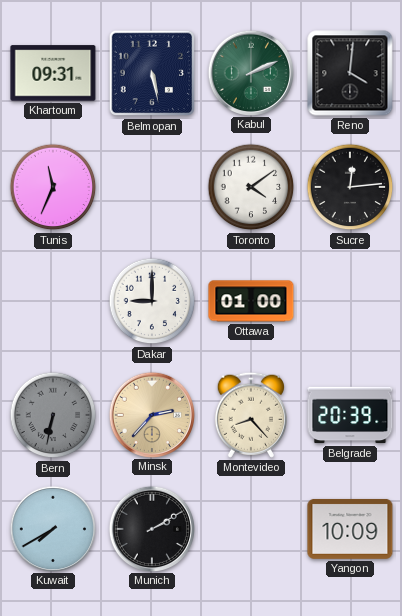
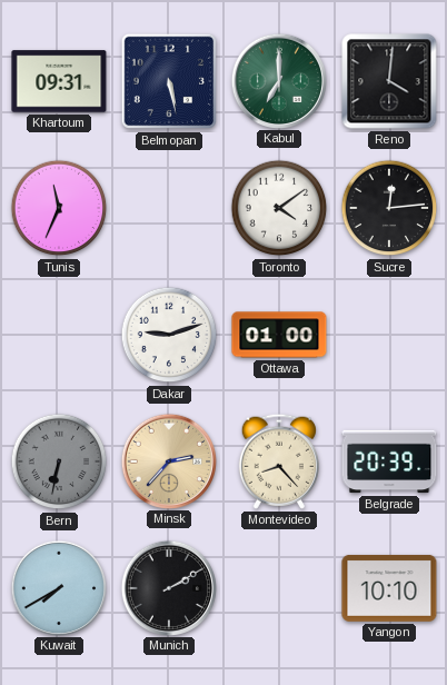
Kabul: 2:11 -> 7:00 (278, 80)
Dakar: 9:00 -> 9:12 (169, 335)
Yangon: 10:09 -> 10:10 (389, 588)
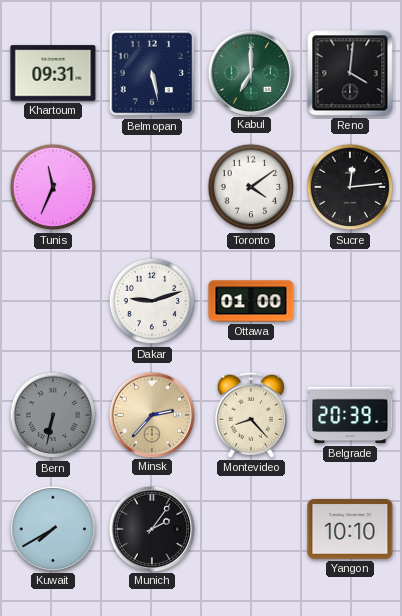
Munich: 2:10 -> 2:06 (151, 528)
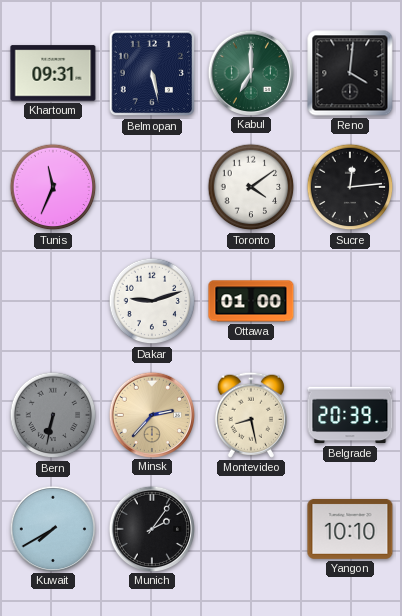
Montevideo: 8:23 -> 8:28 (251, 415)
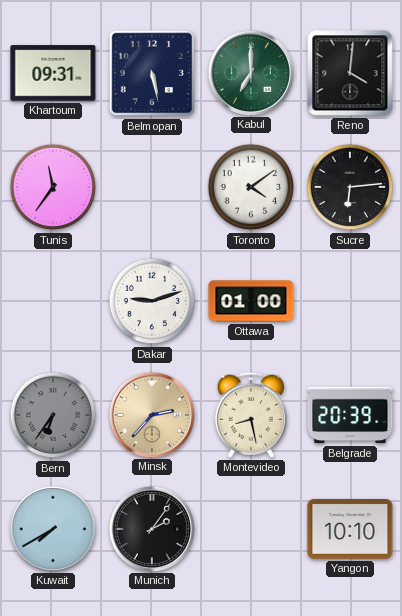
Tunis: 11:34 -> 11:36 (53, 187)
Sucre: 12:14 -> 6:14 (350, 187)
Bern: 6:32 -> 6:36 (53, 415)
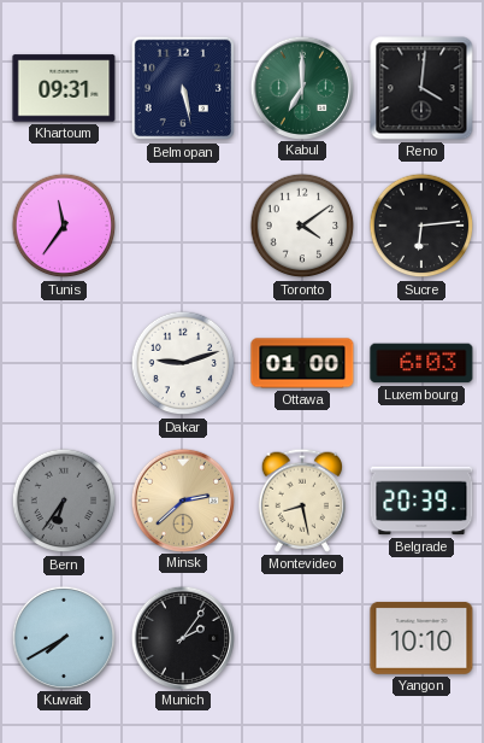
Luxembourg: none -> 6:03 (421, 363)
Minsk: 2:37 -> 2:38 (182, 499)
